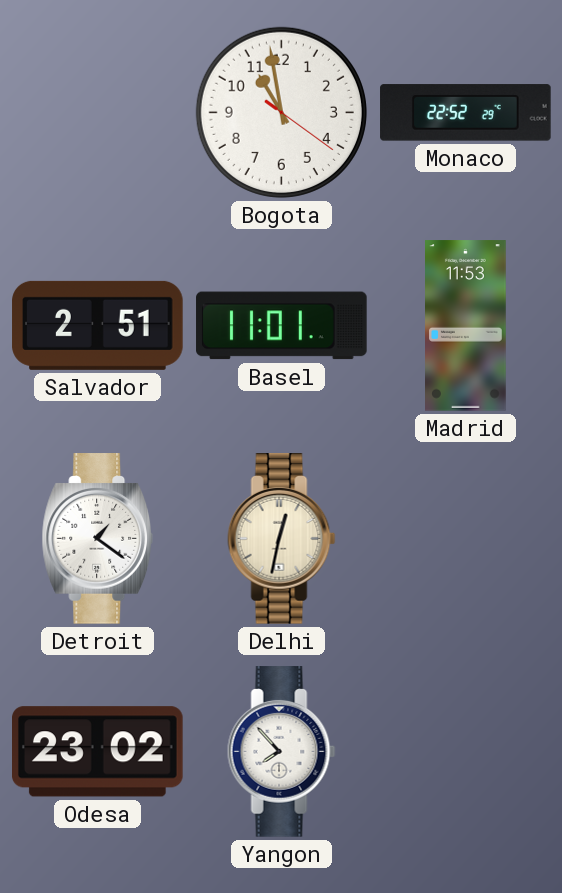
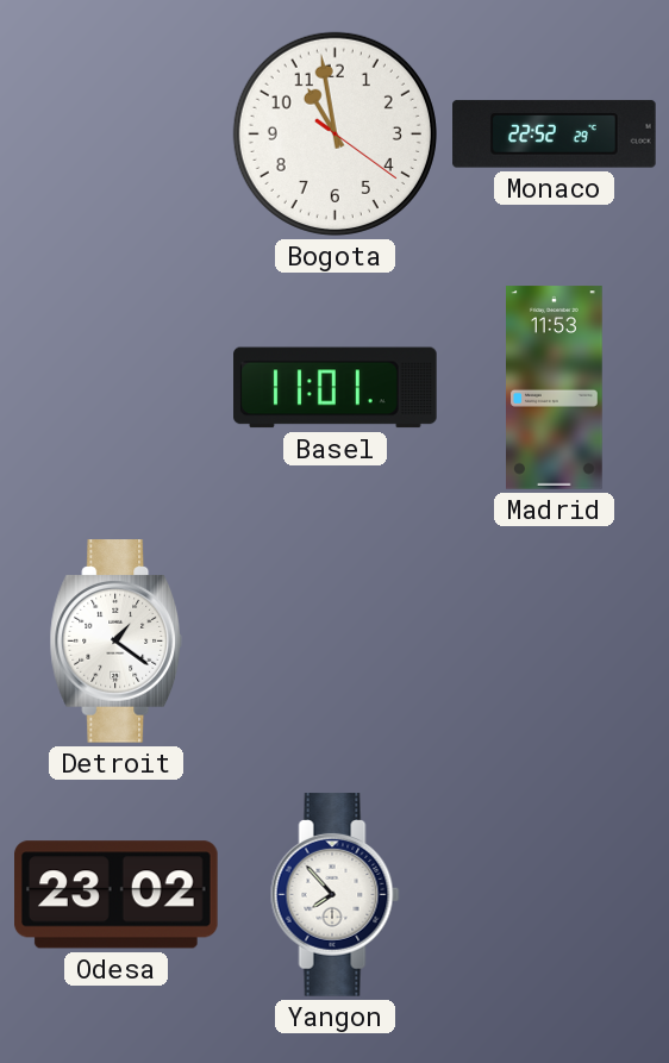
Salvador: 2:51 -> none (98, 325)
Delhi: 12:32 -> none (282, 539)
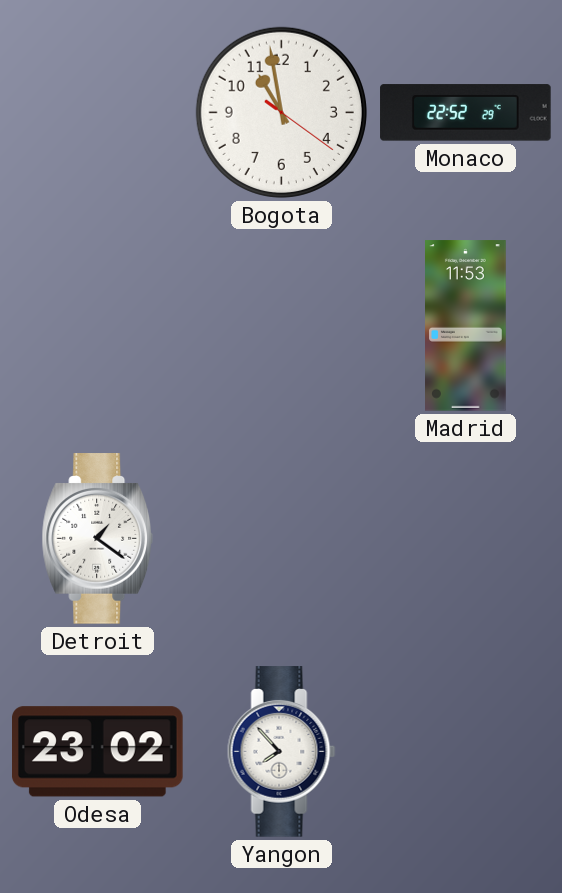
Basel: 11:01 -> none (336, 388)
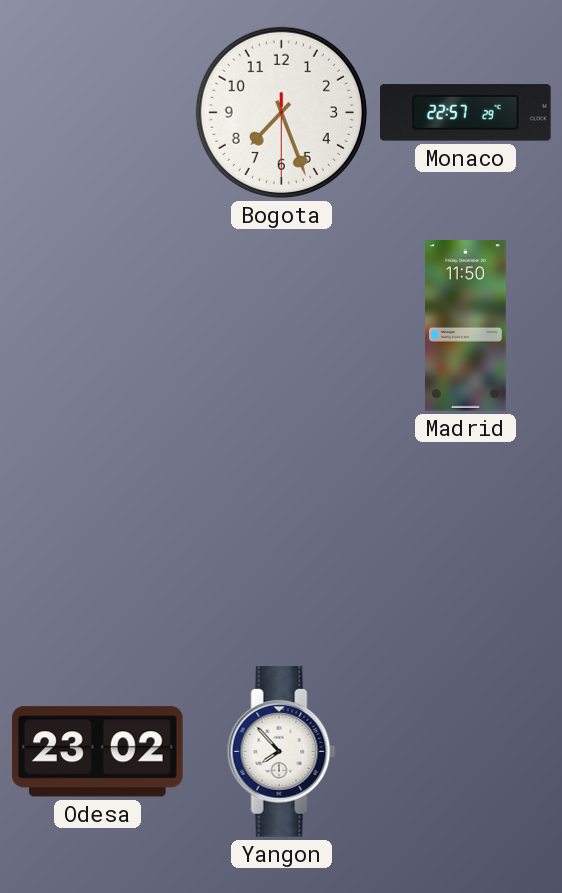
Bogota: 10:58 -> 7:26 (281, 112)
Monaco: 22:52 -> 22:57 (466, 113)
Madrid: 11:53 -> 11:50 (466, 326)
Detroit: 1:21 -> none (98, 539)
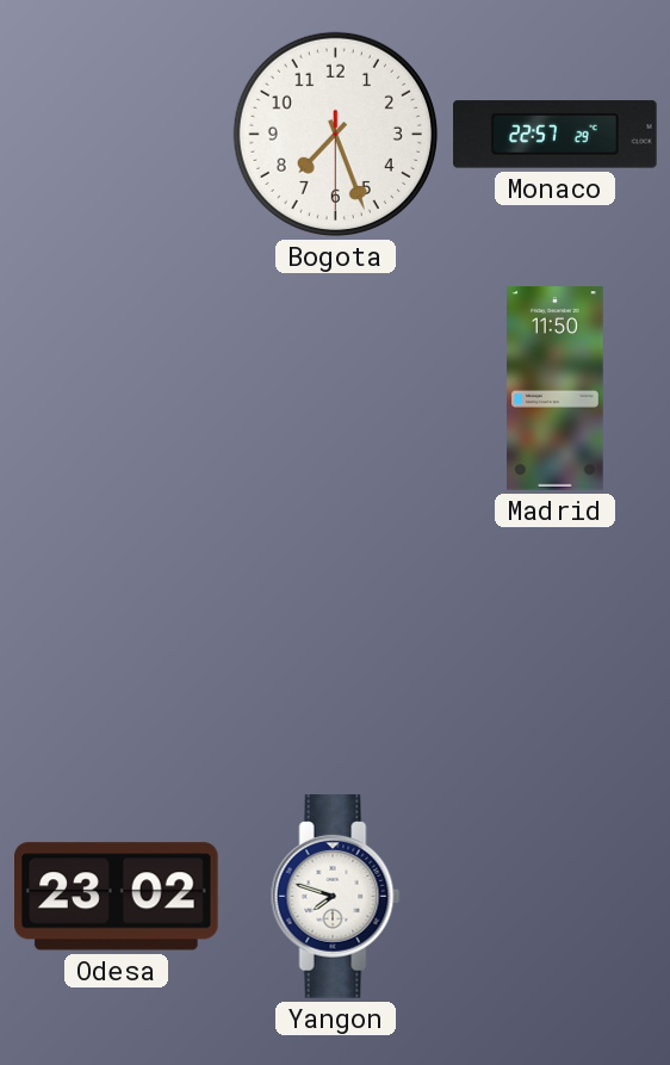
Yangon: 7:53 -> 7:48 (336, 897)
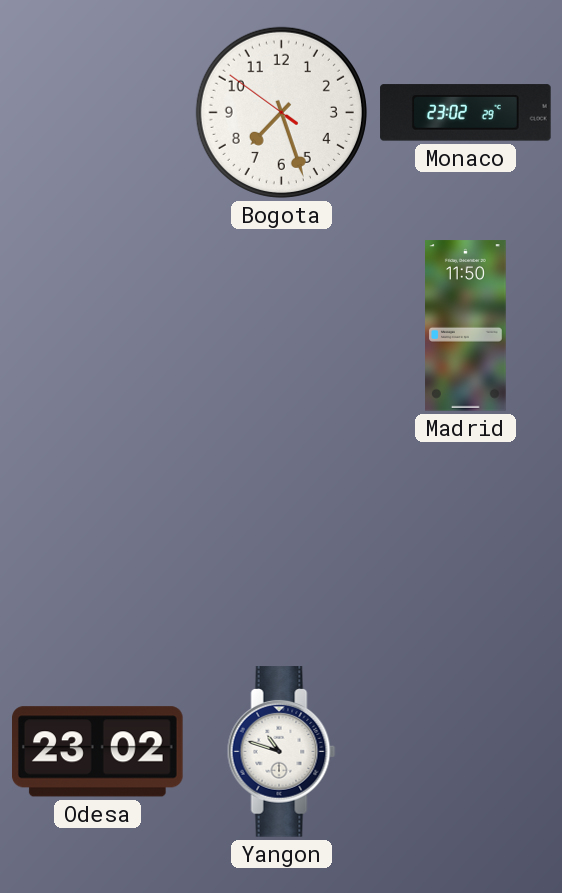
Bogota: 7:26:30 -> 7:26:51 (281, 112)
Monaco: 22:57 -> 23:02 (466, 113)
Yangon: 7:48 -> 10:48 (282, 752)
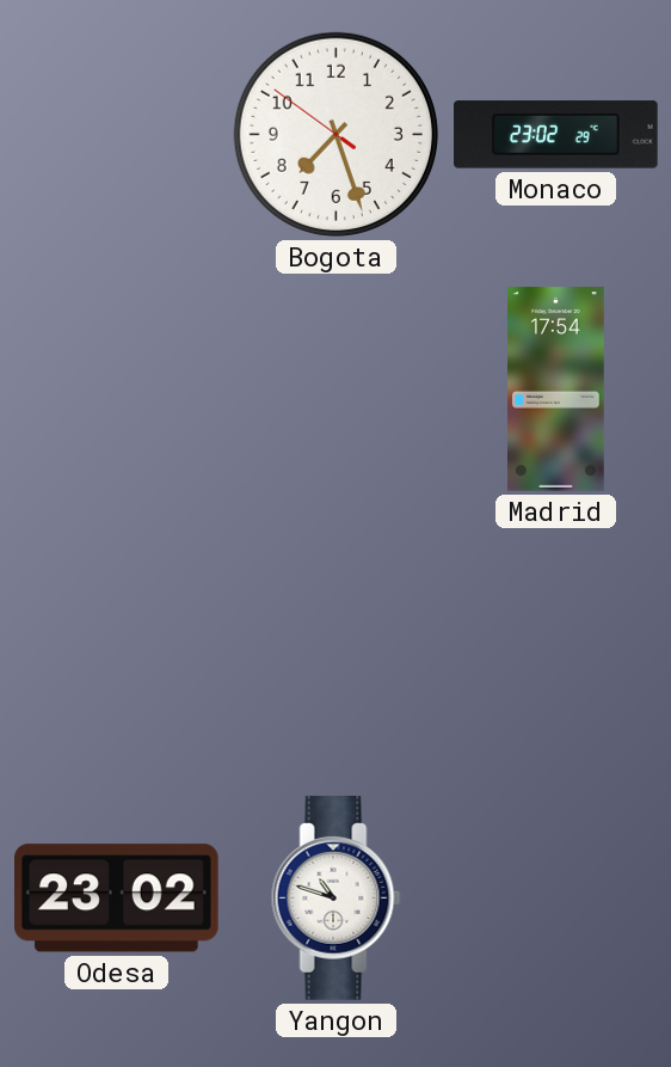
Madrid: 11:50 -> 17:54 (556, 390)
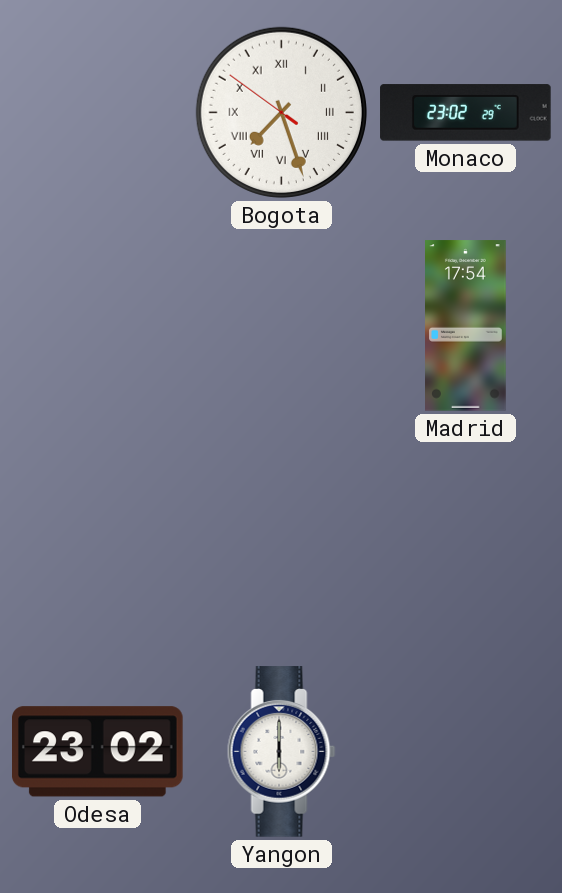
Bogota numerals: Arabic -> Roman (281, 112)
Yangon: 10:48 -> 6:00 (282, 752)
